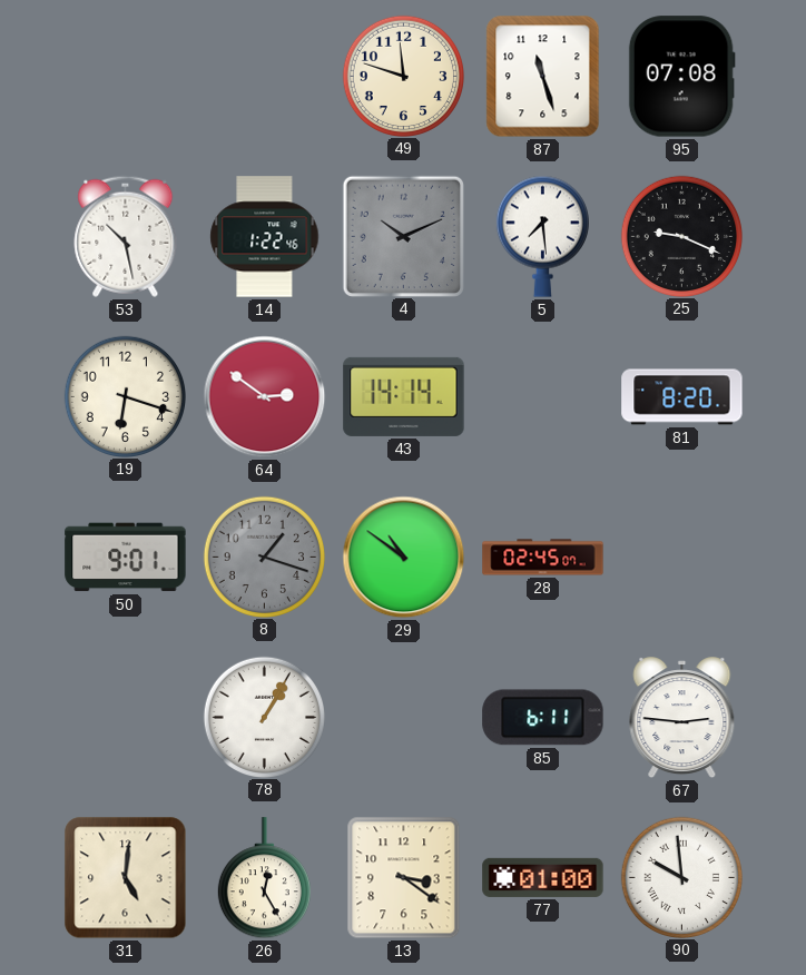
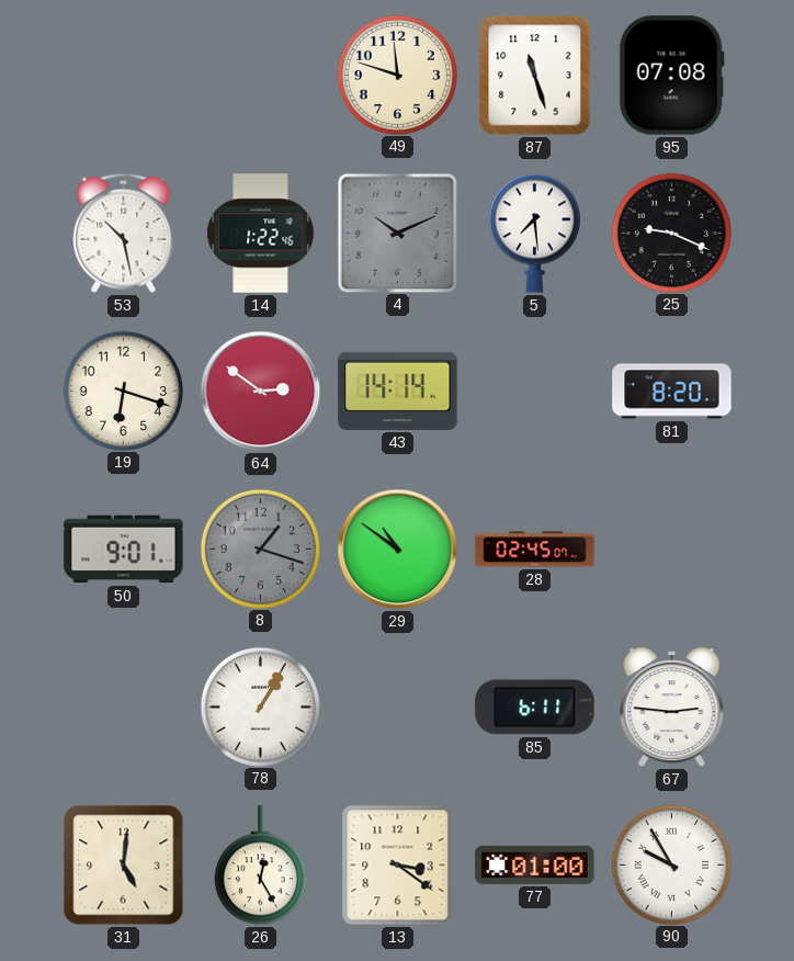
90: 9:59 -> 9:55 (671, 864)
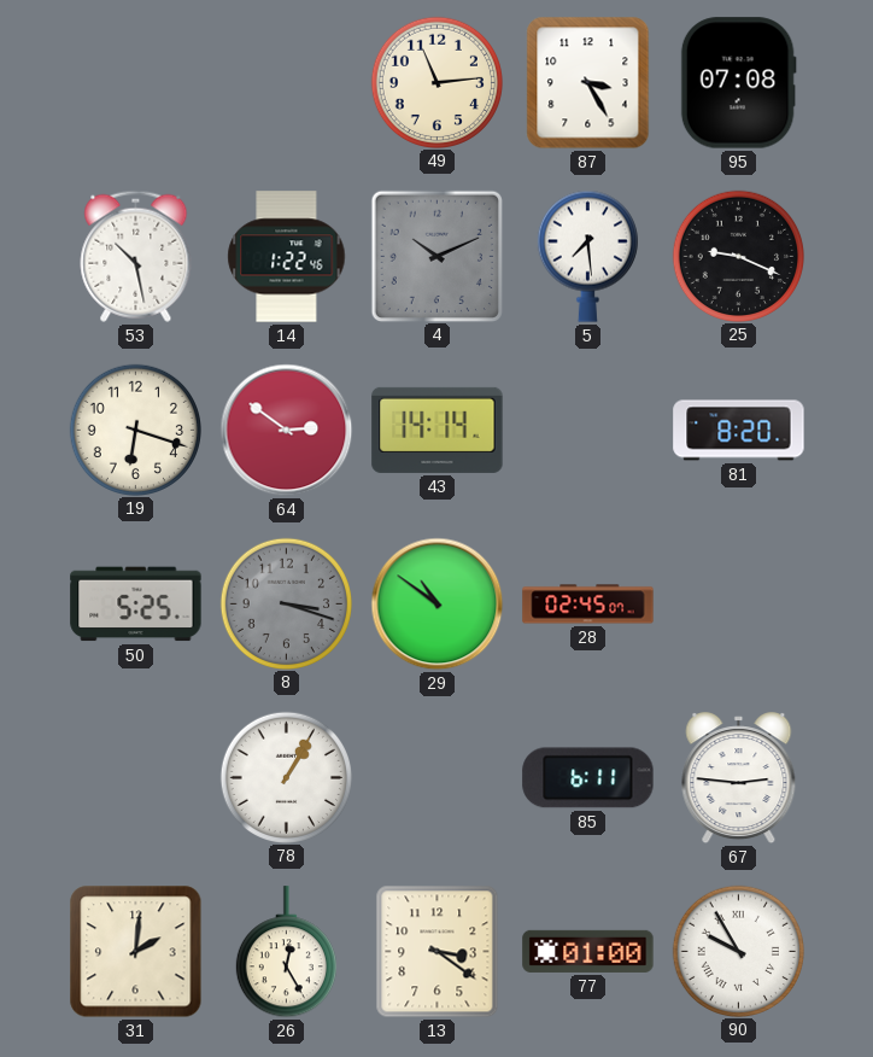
49: 11:48 -> 11:14 (436, 82)
87: 11:27 -> 3:25 (588, 83)
50: 9:01 -> 5:25 (136, 605)
8: 1:18 -> 3:18 (286, 603)
31: 5:01 -> 2:01 (136, 952)
